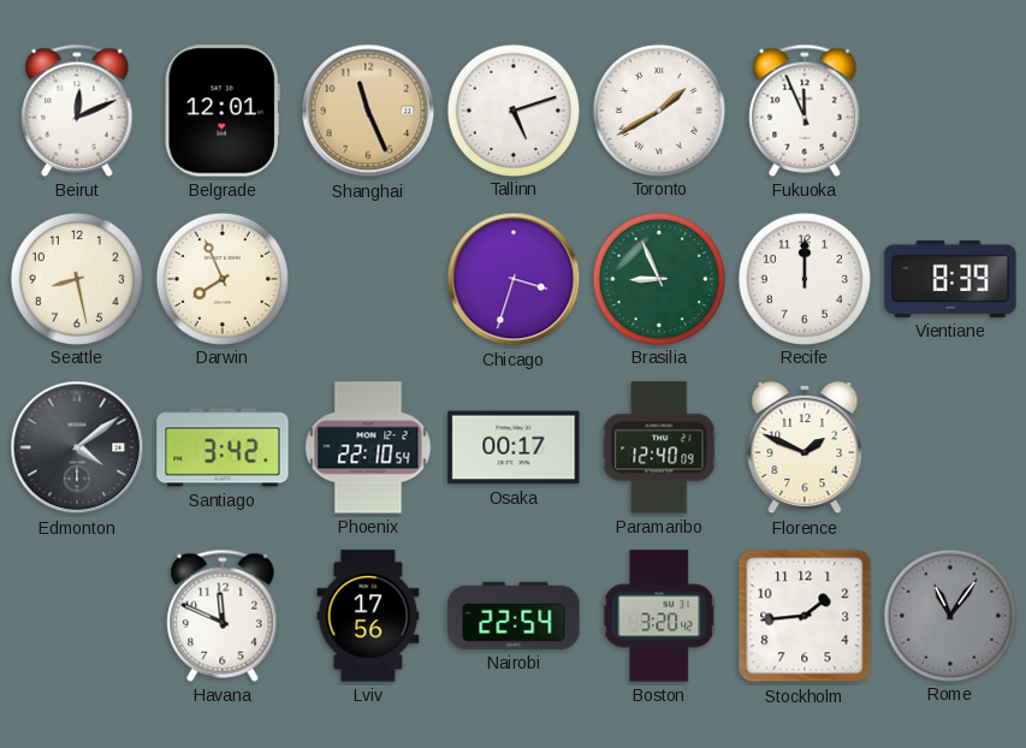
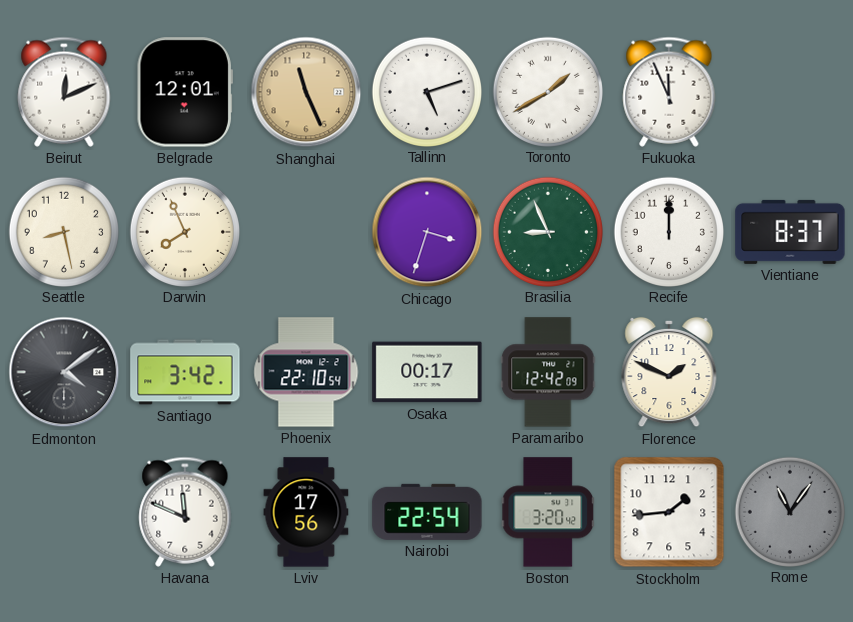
Vientiane: 8:39 -> 8:37 (790, 232)
Paramaribo: 12:40 -> 12:42 (548, 372)
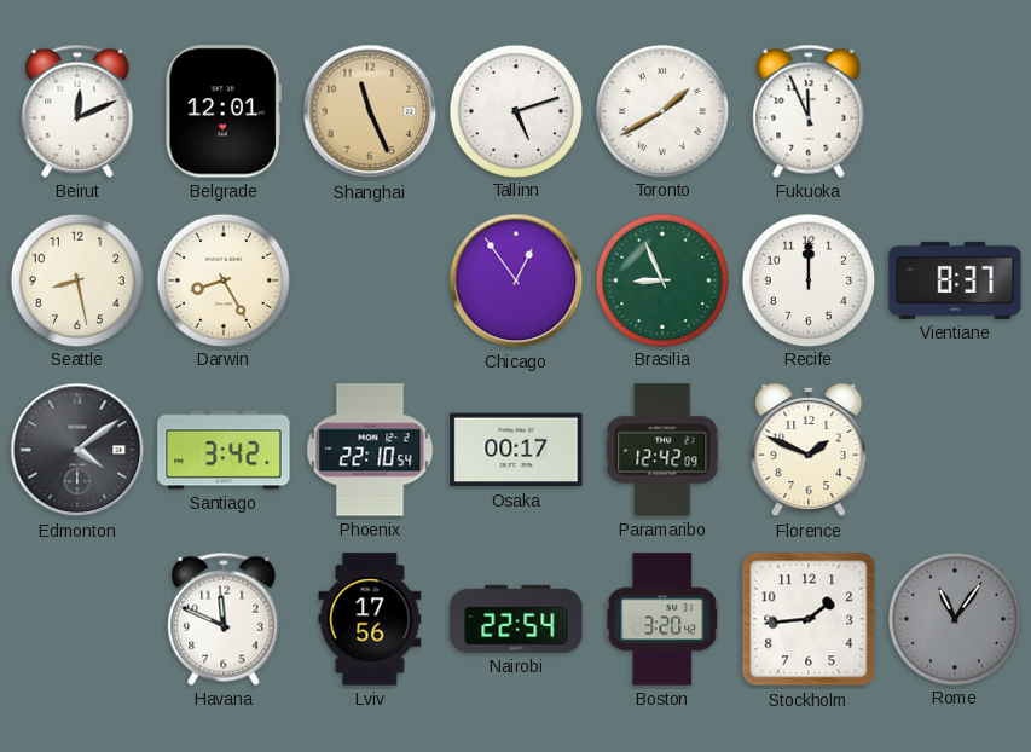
Darwin: 7:56 -> 8:25 (222, 279)
Chicago: 3:33 -> 12:54 (516, 280)
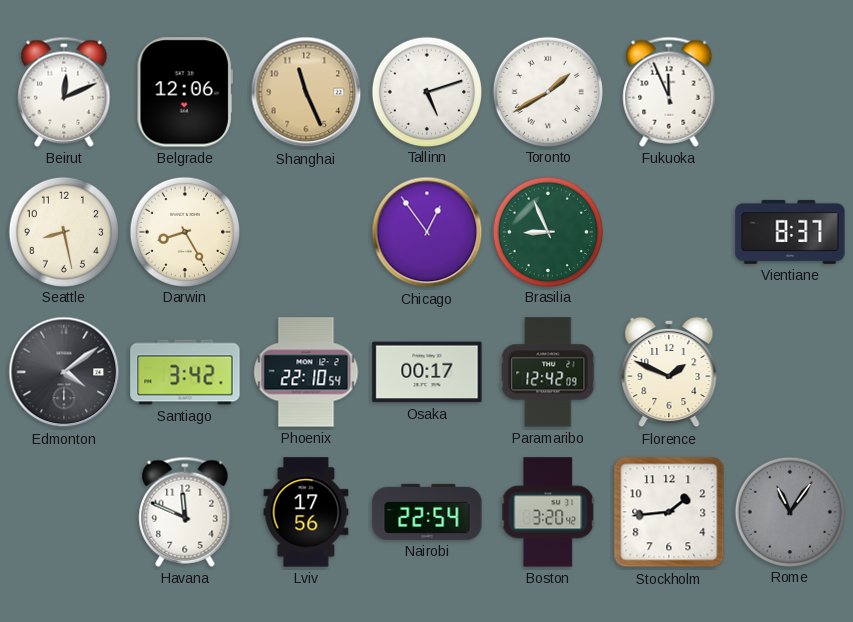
Belgrade: 12:01 -> 12:06 (185, 92)
Recife: 12:00 -> none (807, 279)
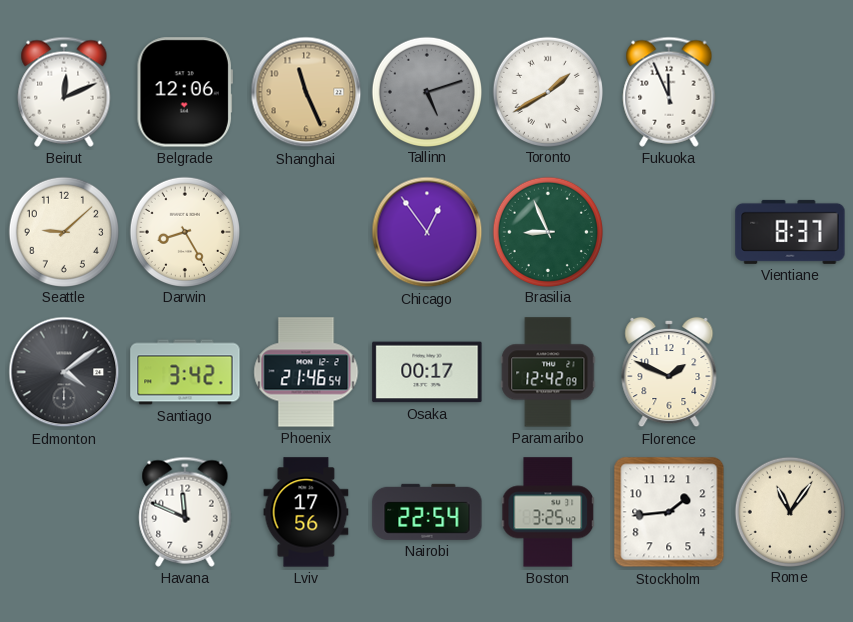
Tallinn dial: white -> grey (426, 91)
Seattle: 8:28 -> 9:08 (63, 231)
Phoenix: 22:10 -> 21:46 (306, 372)
Boston: 3:20 -> 3:25 (548, 512)
Rome dial: grey -> cream (789, 511)
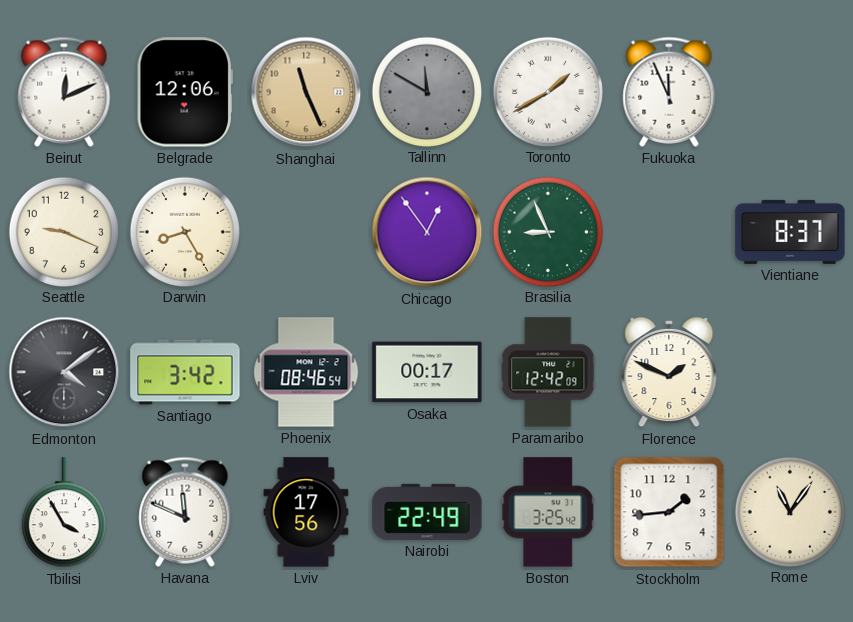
Tallinn: 5:12 -> 11:50 (426, 91)
Seattle: 9:08 -> 9:19 (63, 231)
Phoenix: 21:46 -> 08:46 (306, 372)
Tbilisi: none -> 3:55 (64, 513)
Nairobi: 22:54 -> 22:49 (427, 512)
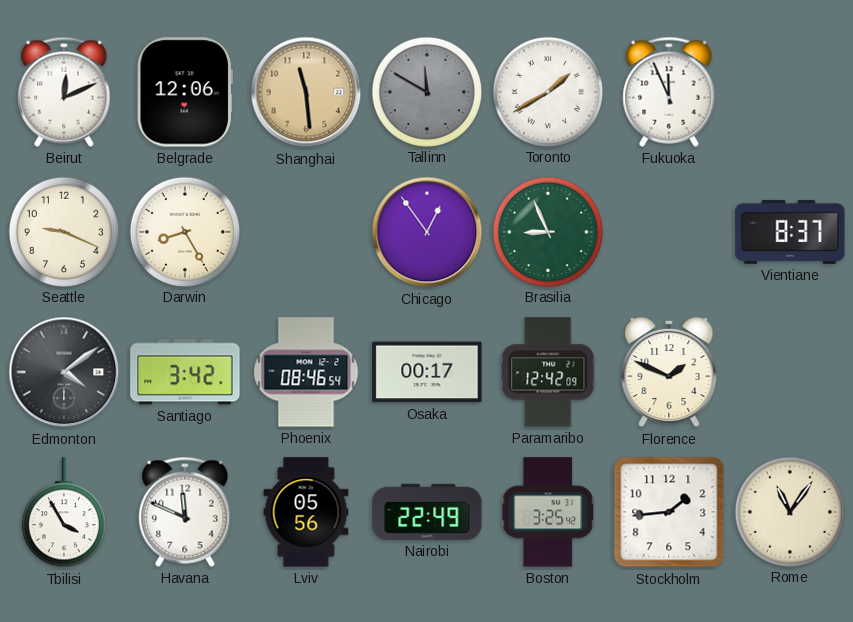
Shanghai: 11:26 -> 11:29 (306, 92)
Lviv: 17:56 -> 05:56 (306, 512)
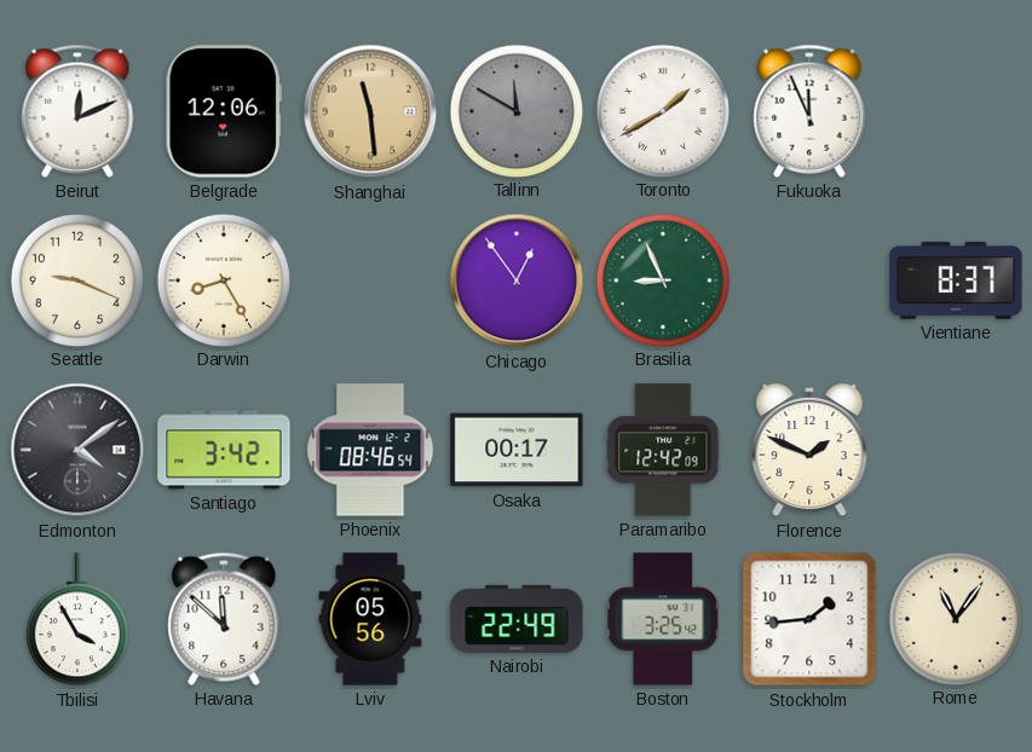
Havana: 11:49 -> 11:52 (224, 619)
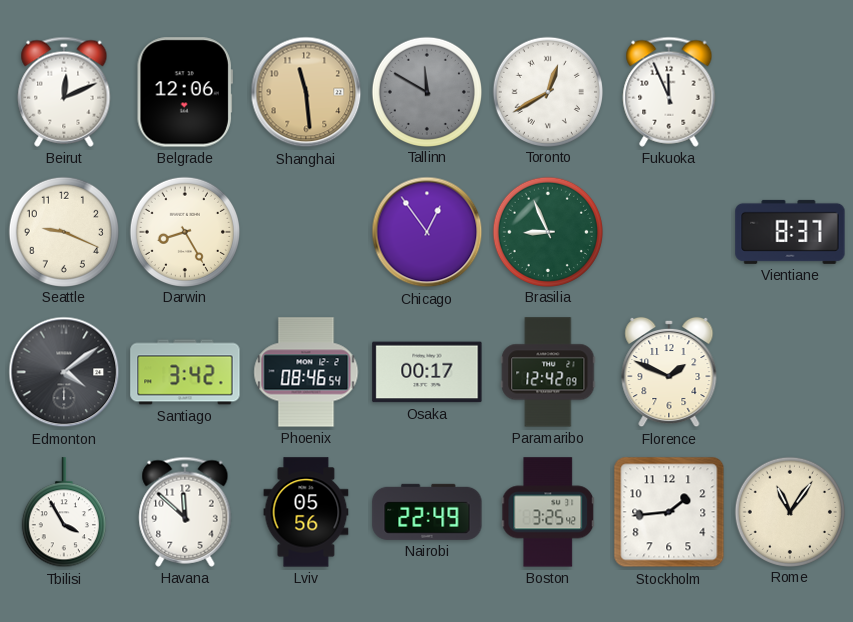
Toronto: 1:40 -> 12:40 (547, 91)
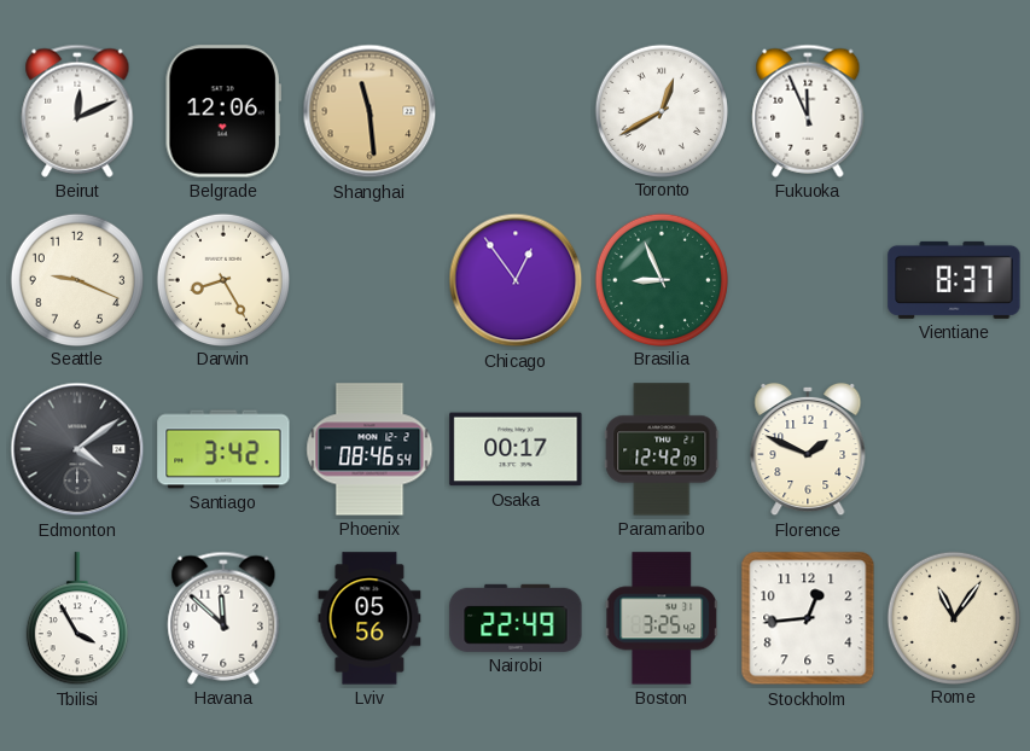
Tallinn: 11:50 -> none (426, 91)
Stockholm: 1:44 -> 12:44 (808, 618)
